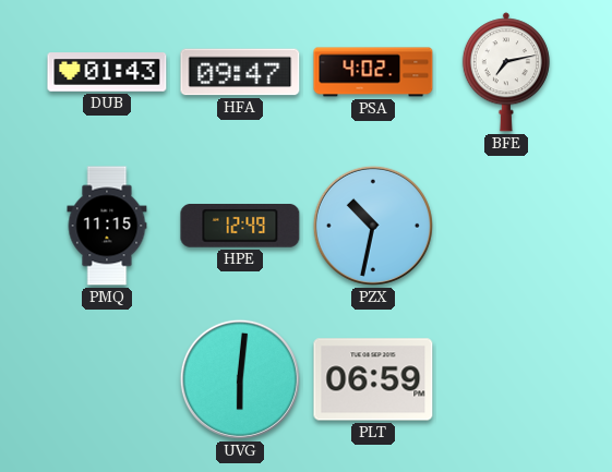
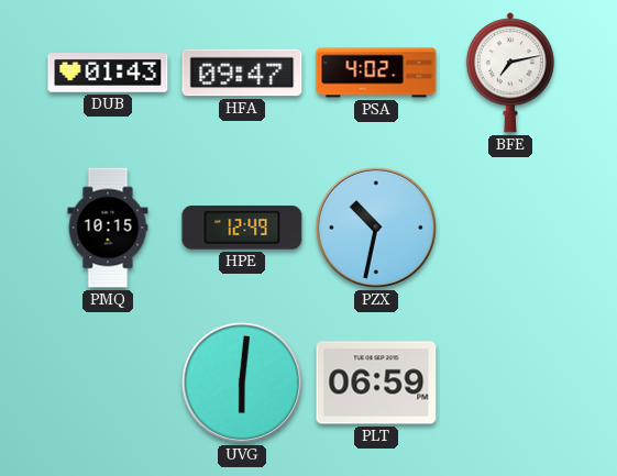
PMQ: 11:15 -> 10:15 (108, 228)
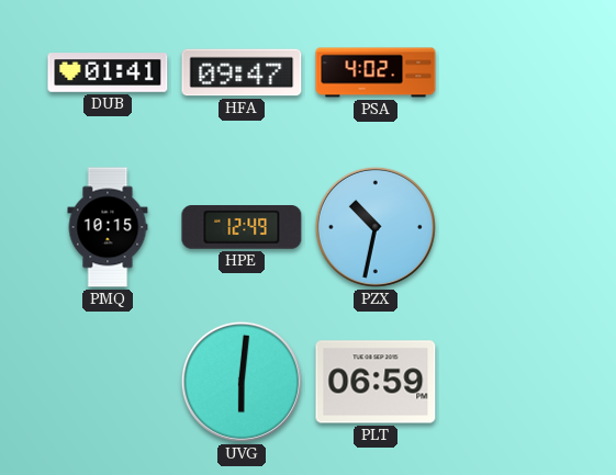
DUB: 01:43 -> 01:41 (108, 72)
BFE: 7:13 -> none (510, 73)
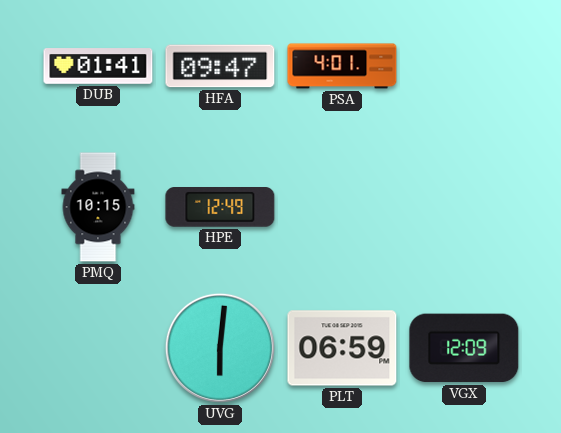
PSA: 4:02 -> 4:01 (342, 66)
PZX: 10:32 -> none (376, 227)
VGX: none -> 12:09 (464, 348)
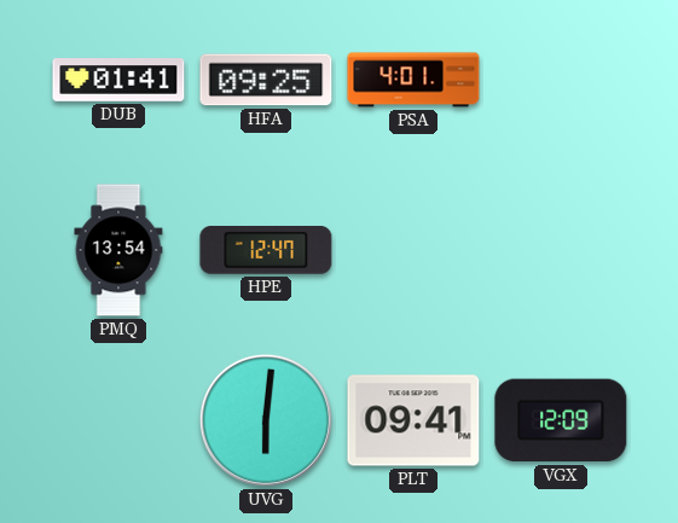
HFA: 09:47 -> 09:25 (266, 80)
PMQ: 10:15 -> 13:54 (118, 250)
HPE: 12:49 -> 12:47 (266, 251)
PLT: 06:59 -> 09:41 (413, 420)
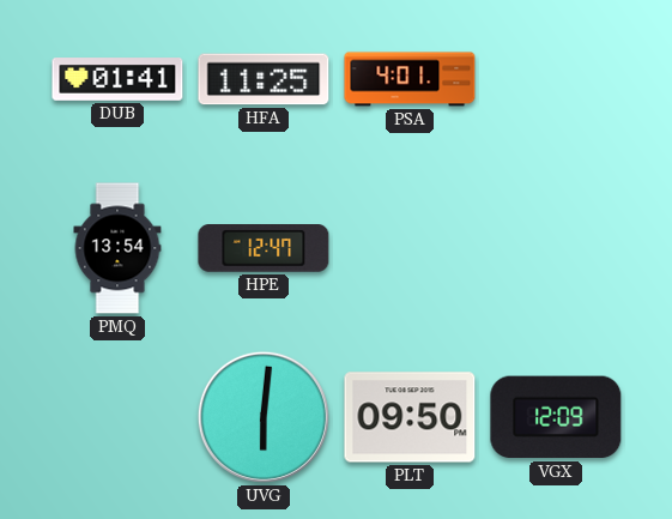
HFA: 09:25 -> 11:25 (264, 79)
PLT: 09:41 -> 09:50 (410, 417)
